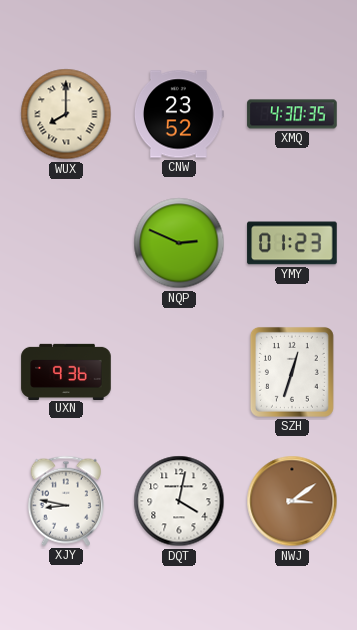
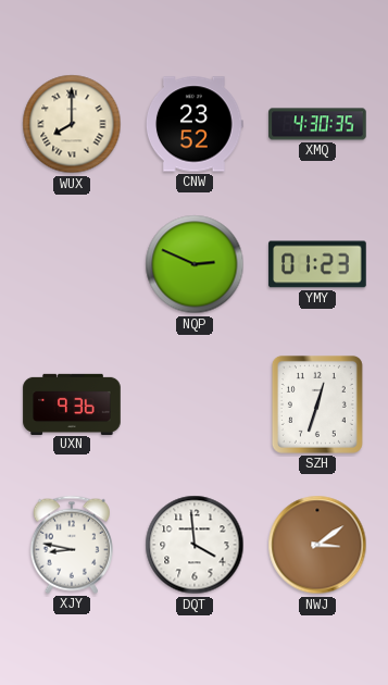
DQT: 4:02 -> 3:59 (195, 545)
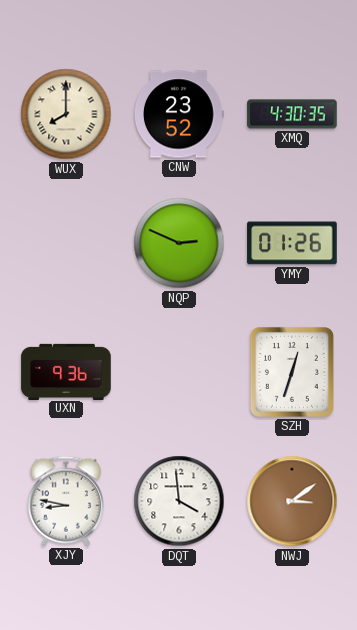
YMY: 01:23 -> 01:26 (292, 243)
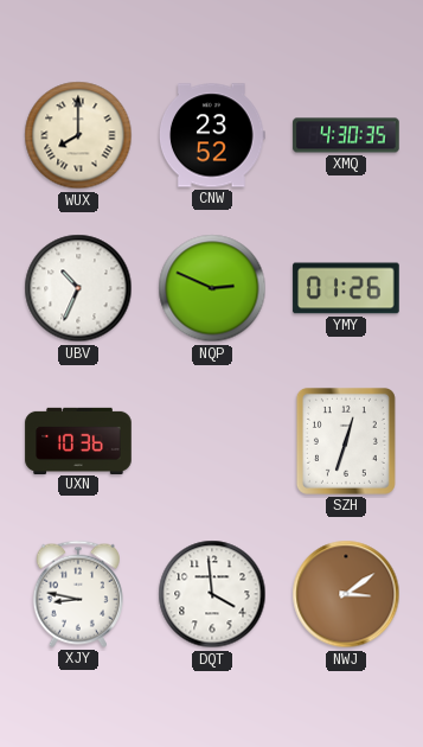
UBV: none -> 10:34 (78, 288)
UXN: 9:36 -> 10:36 (78, 440)
